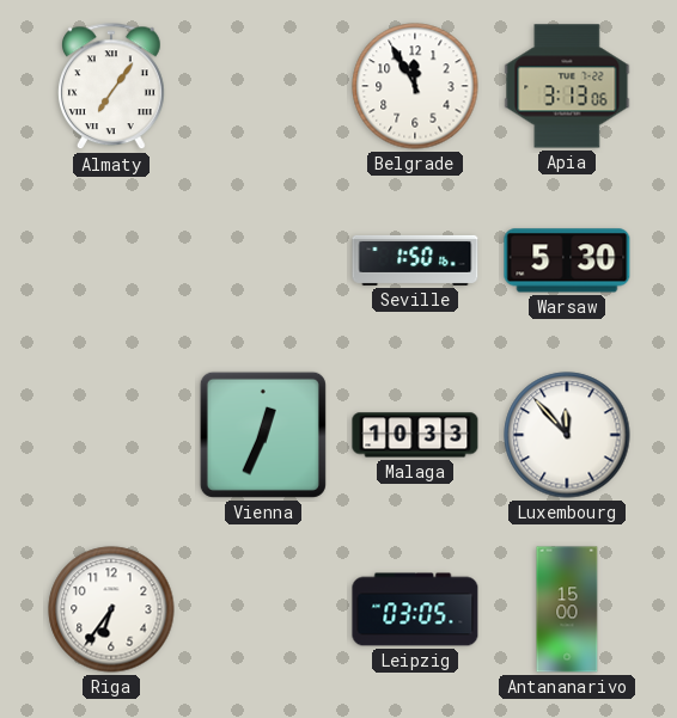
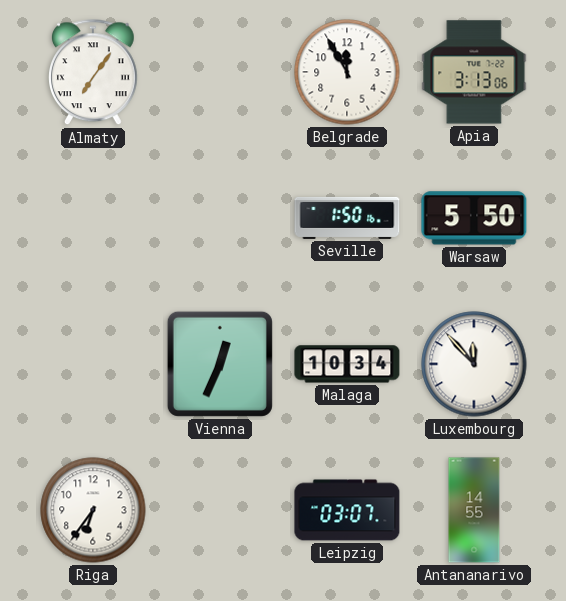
Warsaw: 5:30 -> 5:50 (474, 218)
Malaga: 10:33 -> 10:34 (347, 364)
Leipzig: 03:05 -> 03:07 (347, 510)
Antananarivo: 15:00 -> 14:55 (474, 510)
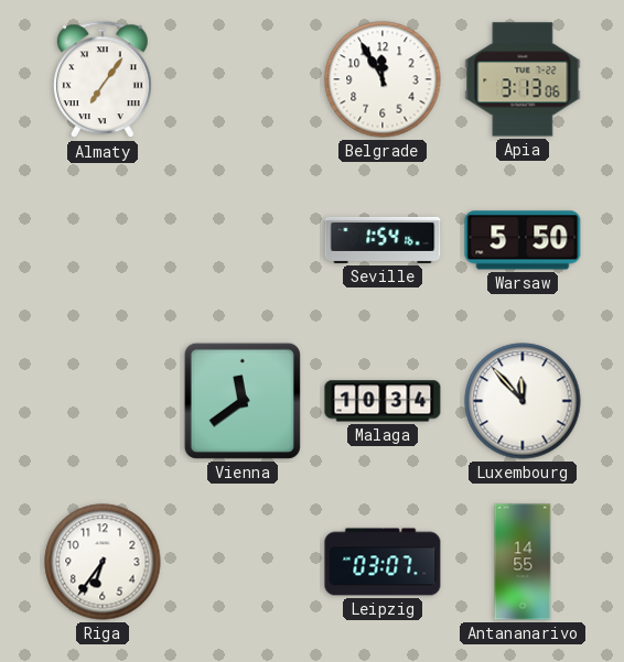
Seville: 1:50 -> 1:54 (383, 240)
Vienna: 12:34 -> 11:39 (243, 401)
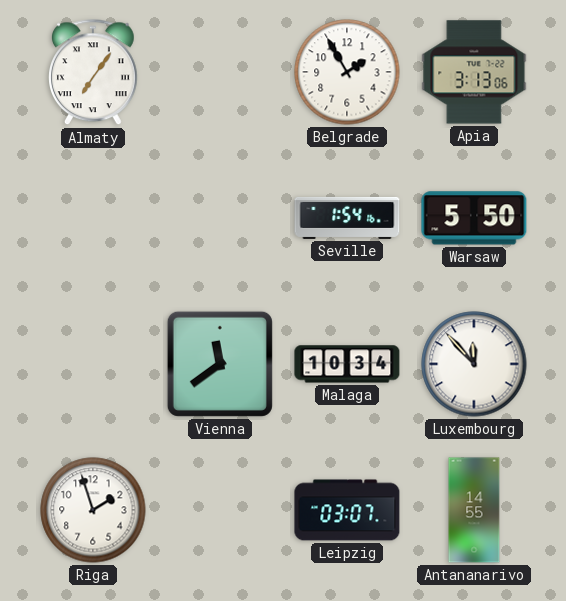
Belgrade: 11:55 -> 1:55 (347, 72)
Riga: 6:36 -> 1:57 (93, 510)
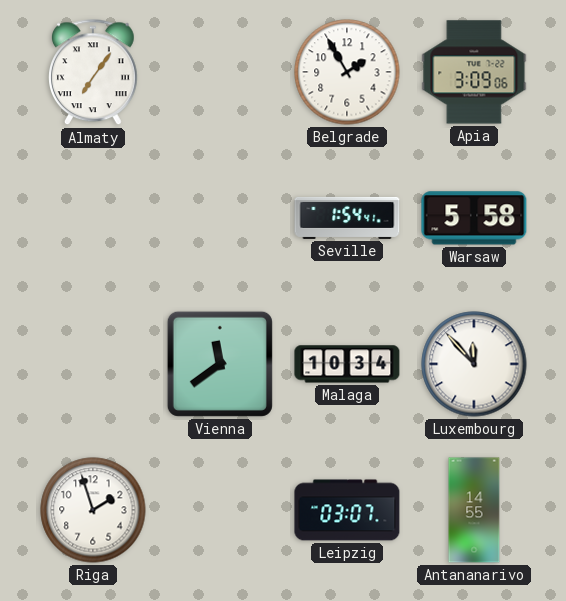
Apia: 3:13 -> 3:09 (474, 72)
Seville: 1:54:16 -> 1:54:41 (347, 218)
Warsaw: 5:50 -> 5:58 (474, 218)
